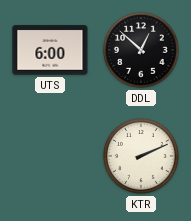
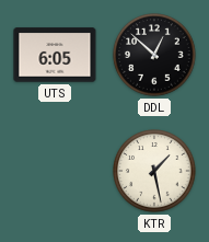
UTS: 6:00 -> 6:05 (55, 55)
KTR: 2:11 -> 1:28 (154, 171)
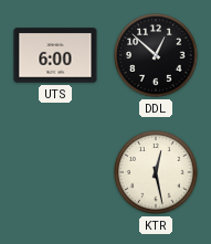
UTS: 6:05 -> 6:00 (55, 55)
KTR: 1:28 -> 12:28 (156, 172)
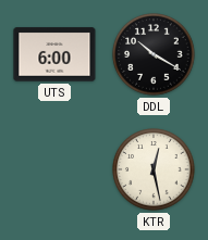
DDL: 12:52 -> 10:20 (154, 54)
